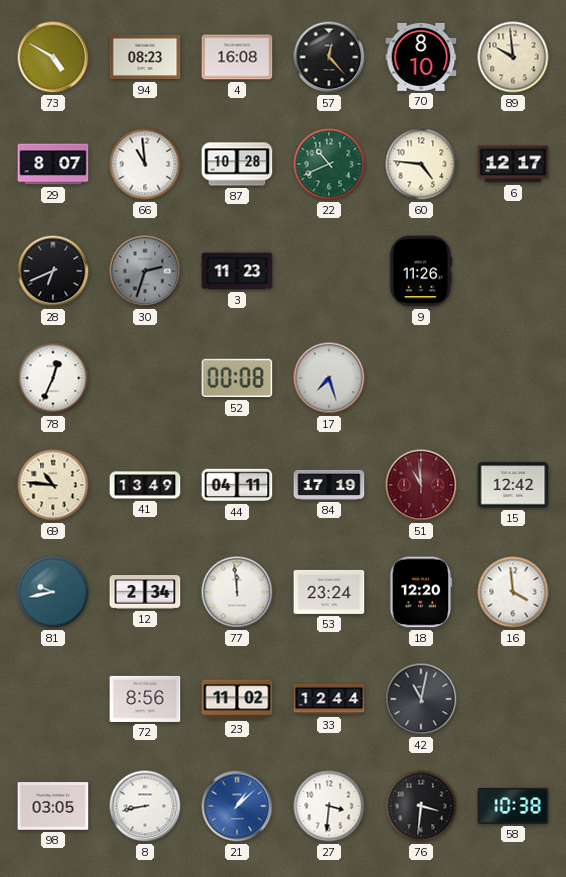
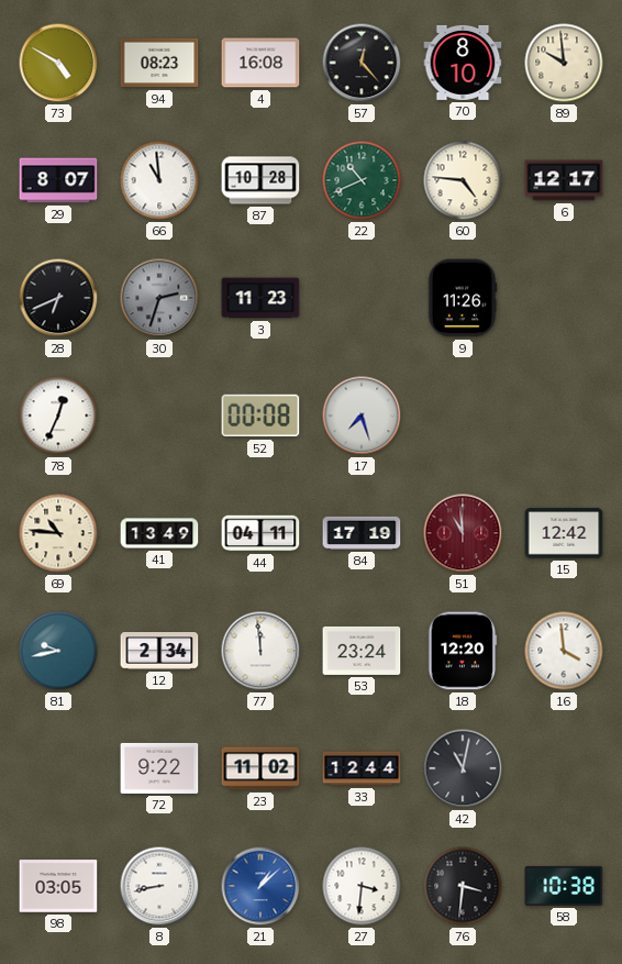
72: 8:56 -> 9:22 (159, 768)
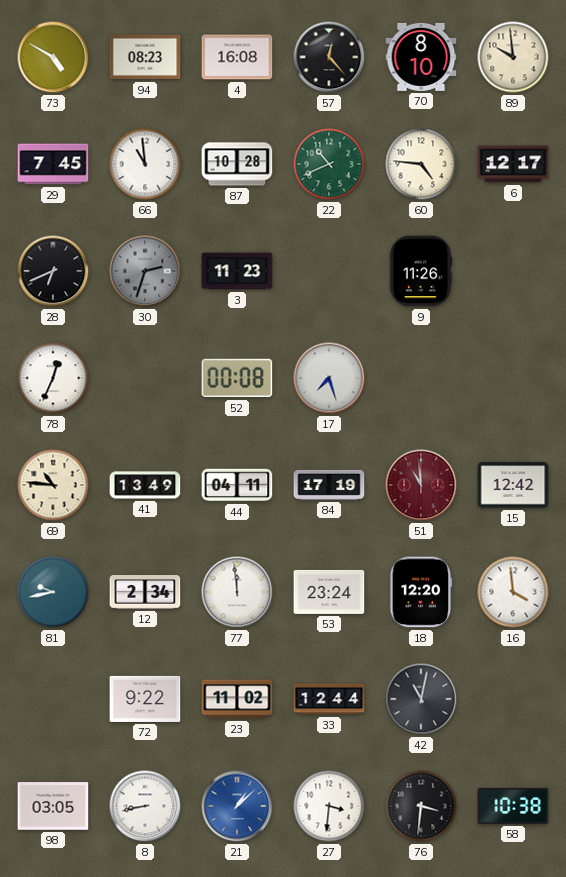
29: 8:07 -> 7:45 (53, 164)
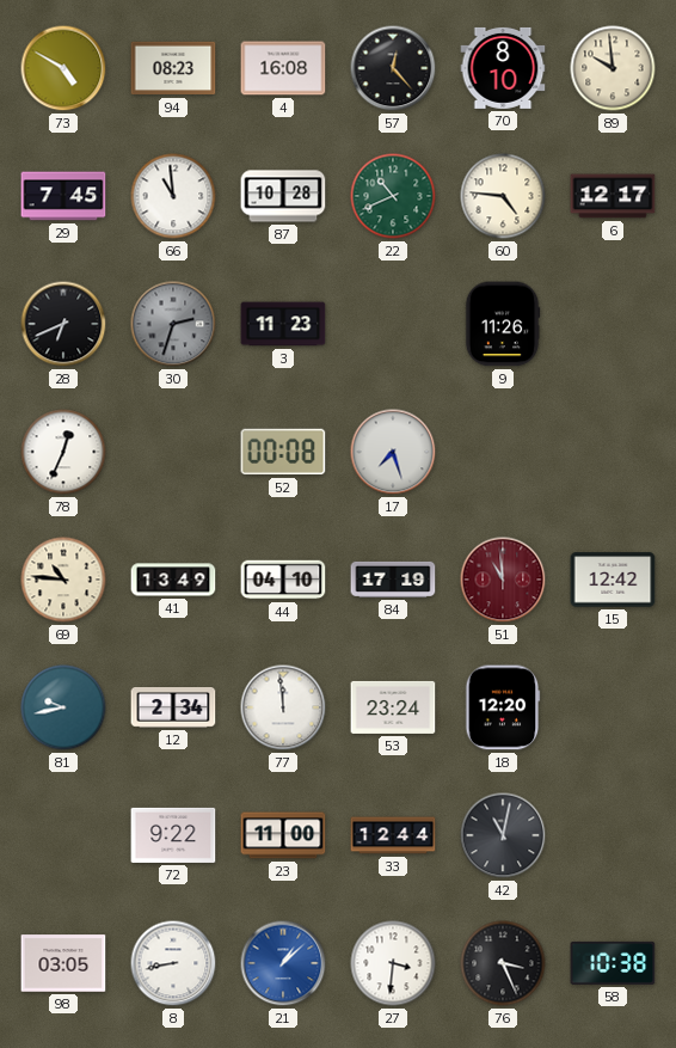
44: 04:11 -> 04:10 (283, 580)
16: 3:59 -> none (513, 592)
23: 11:02 -> 11:00 (283, 835)
76: 3:31 -> 3:26 (503, 963)
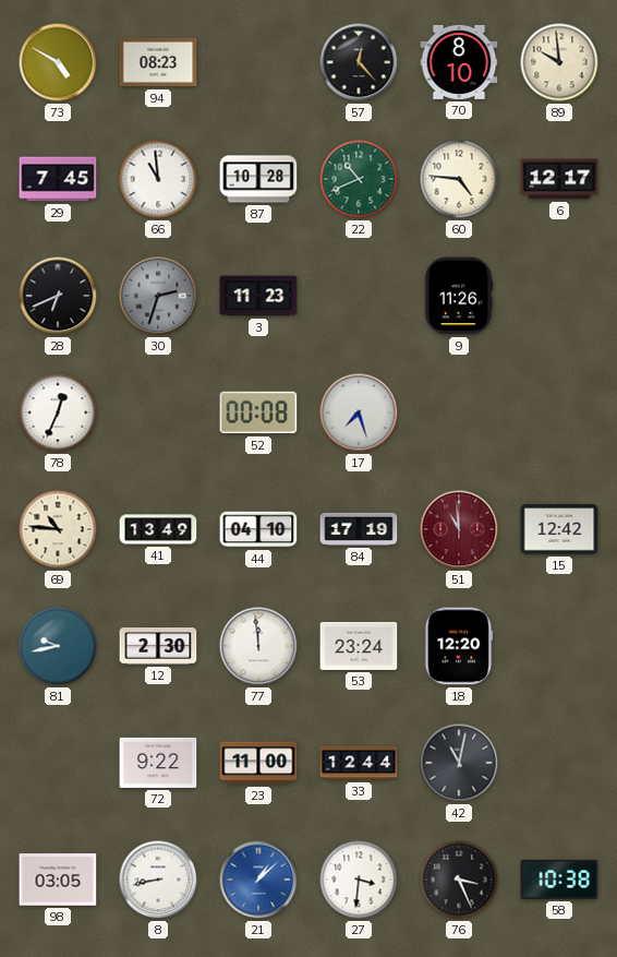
4: 16:08 -> none (283, 68)
12: 2:34 -> 2:30 (158, 646)
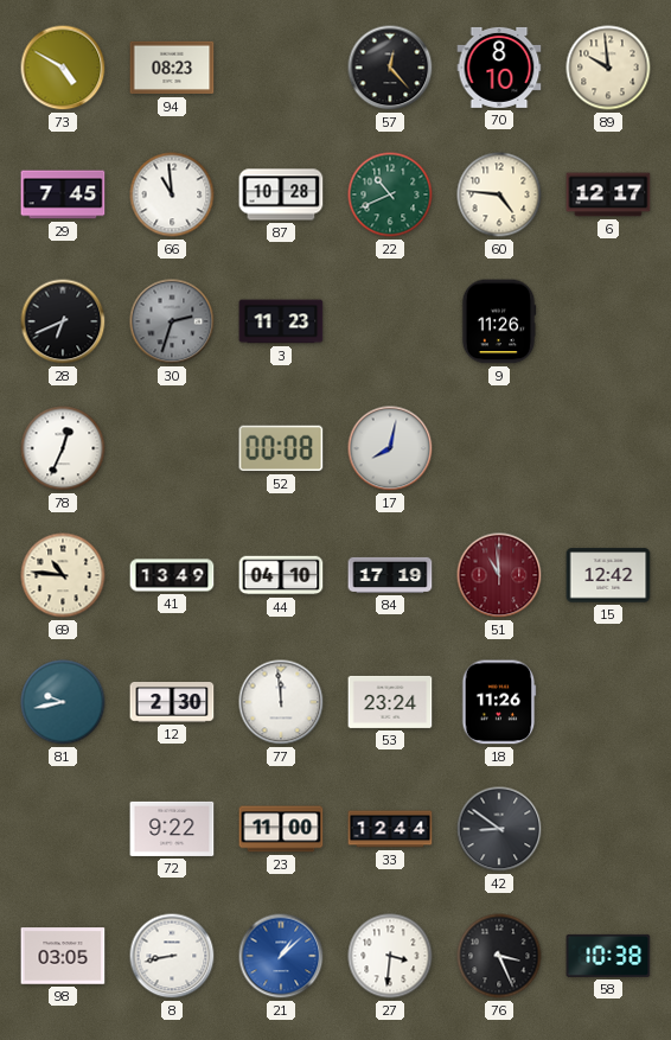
17: 7:27 -> 8:02 (390, 448)
18: 12:20 -> 11:26 (499, 702)
42: 11:02 -> 8:51 (499, 829)
